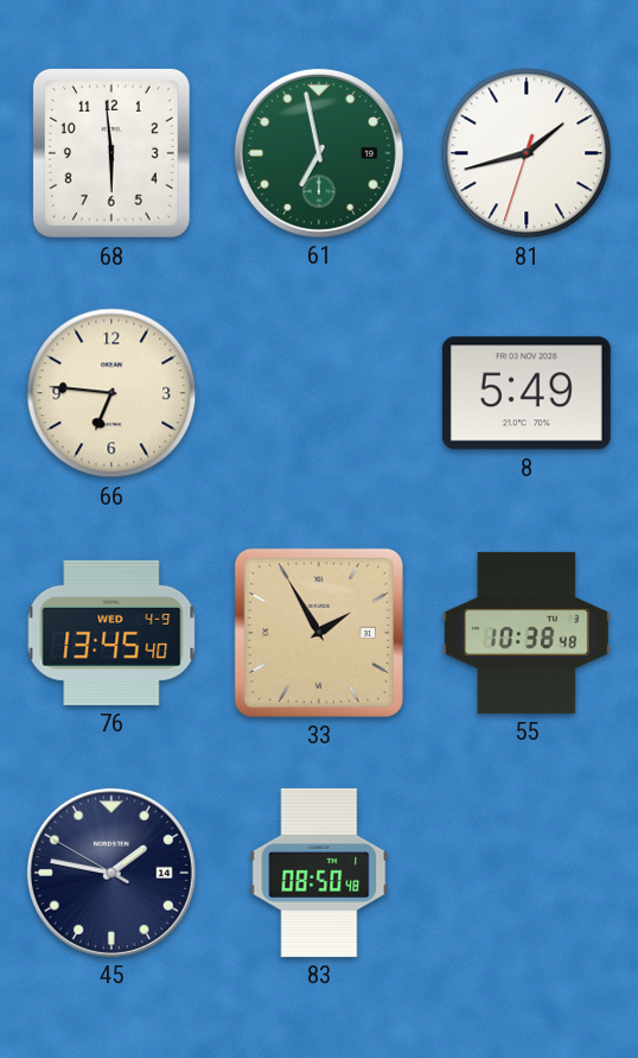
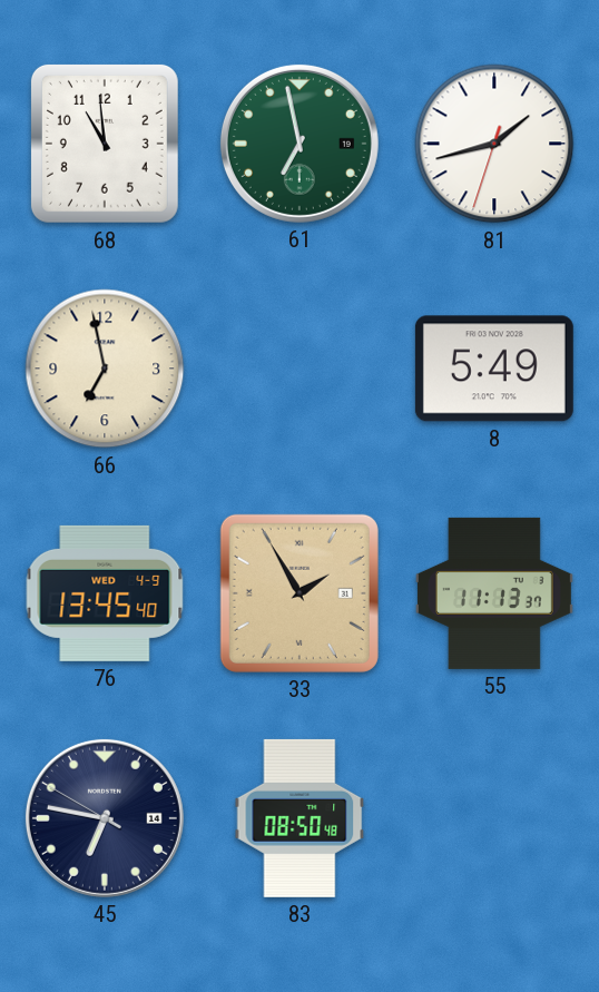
68: 5:59 -> 10:59 (105, 144)
66: 6:46 -> 6:58 (105, 369)
55: 10:38 -> 11:13 (494, 593)
45: 1:46 -> 6:46 (105, 818)
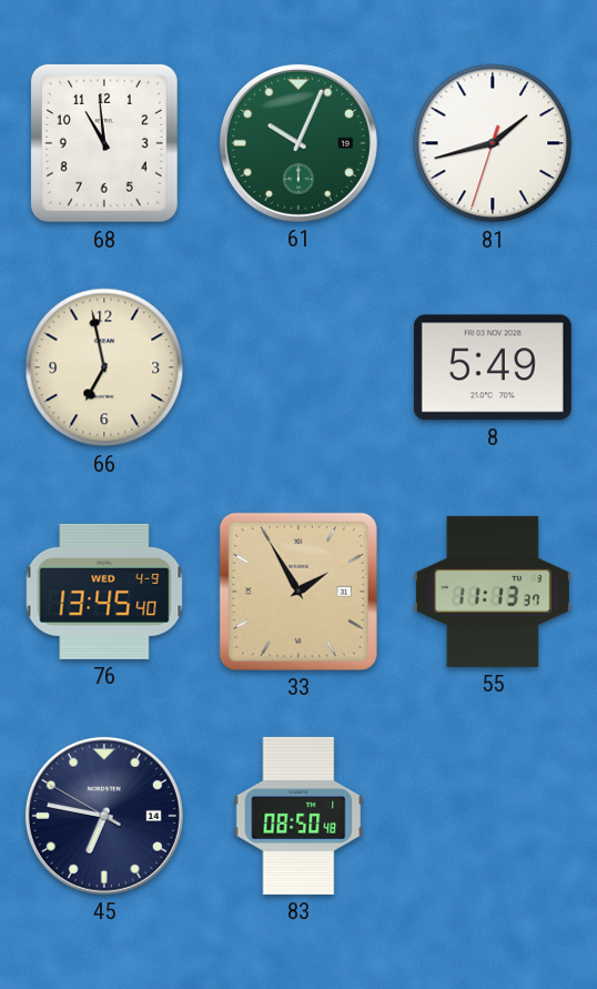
61: 6:58 -> 10:04 (298, 143)
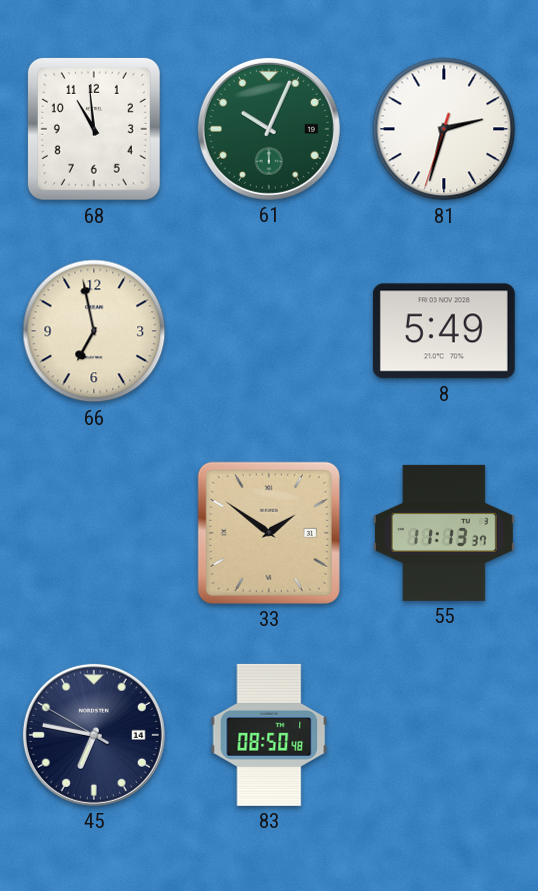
81: 1:42 -> 2:32 (444, 129)
76: 13:45 -> none (104, 592)
33: 1:55 -> 1:51 (269, 533)
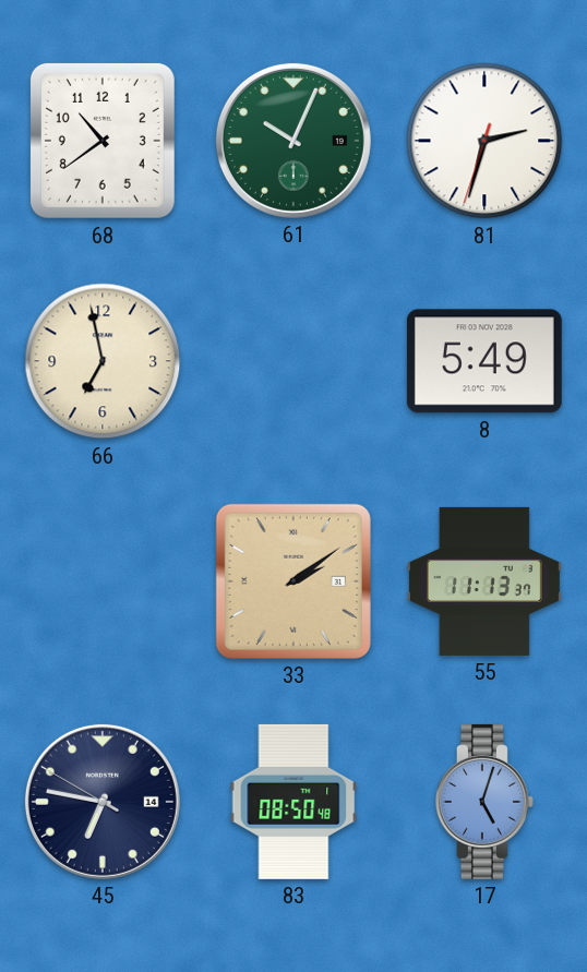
68: 10:59 -> 10:39 (103, 141)
33: 1:51 -> 2:09 (293, 581)
17: none -> 5:03 (484, 802)
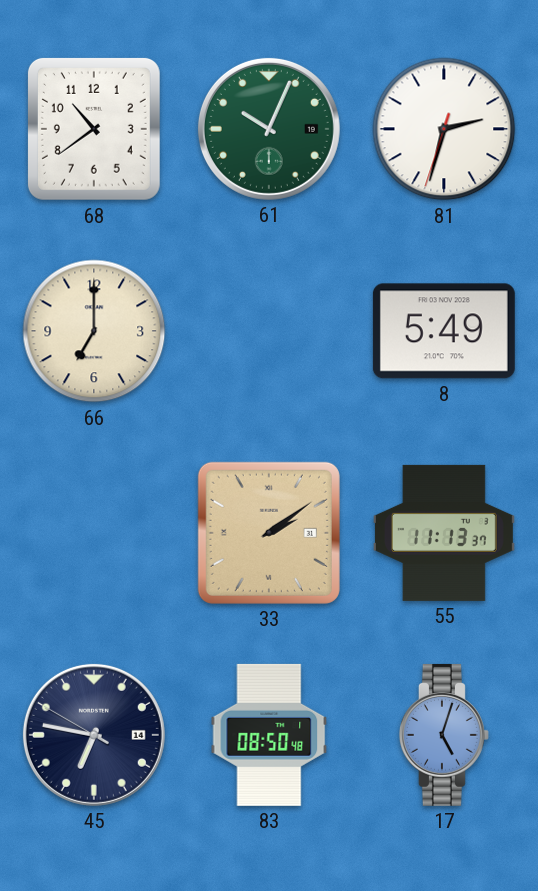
66: 6:58 -> 7:00 (94, 331)
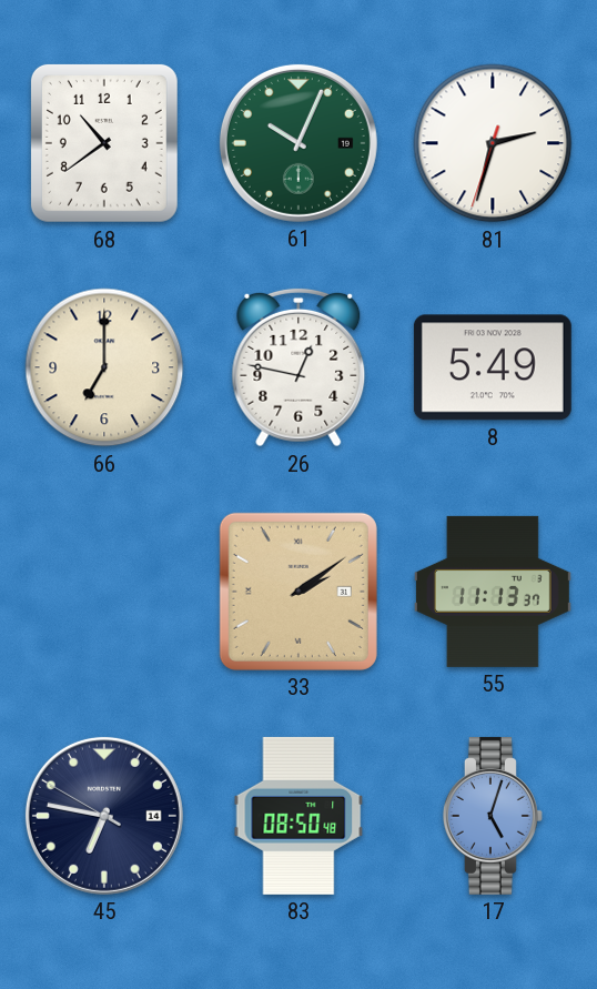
26: none -> 12:47 (298, 367)
